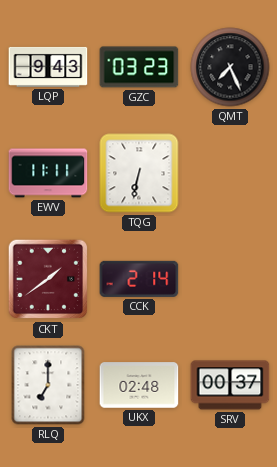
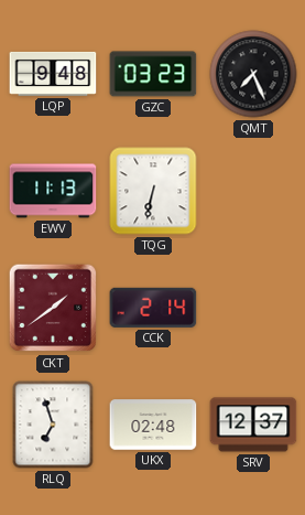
LQP: 9:43 -> 9:48 (53, 74)
EWV: 11:11 -> 11:13 (53, 191)
RLQ: 7:00 -> 6:57 (53, 425)
SRV: 00:37 -> 12:37 (253, 425)
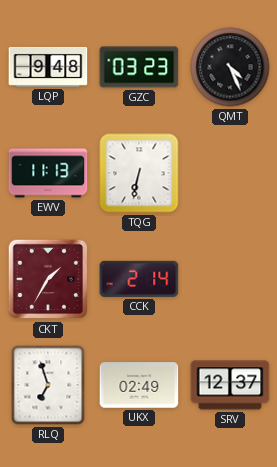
QMT: 7:26 -> 4:26 (230, 67)
CKT: 1:39 -> 1:35 (48, 279)
UKX: 02:48 -> 02:49 (139, 385)
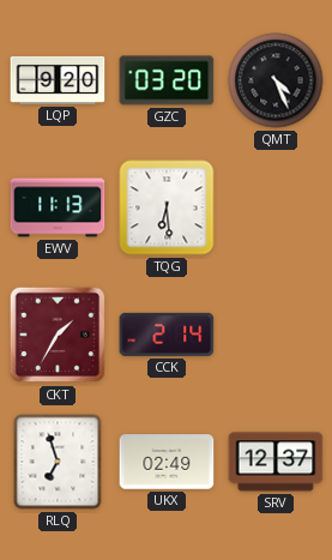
LQP: 9:48 -> 9:20 (58, 80)
GZC: 03:23 -> 03:20 (167, 80)
TQG: 6:32 -> 6:29 (167, 207)
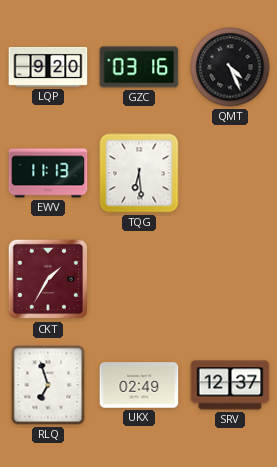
GZC: 03:20 -> 03:16 (139, 67)
CCK: 2:14 -> none (167, 335)
